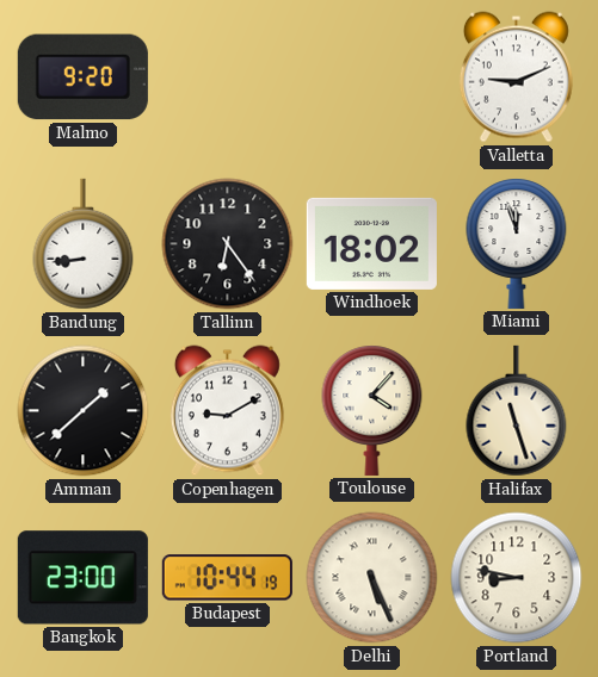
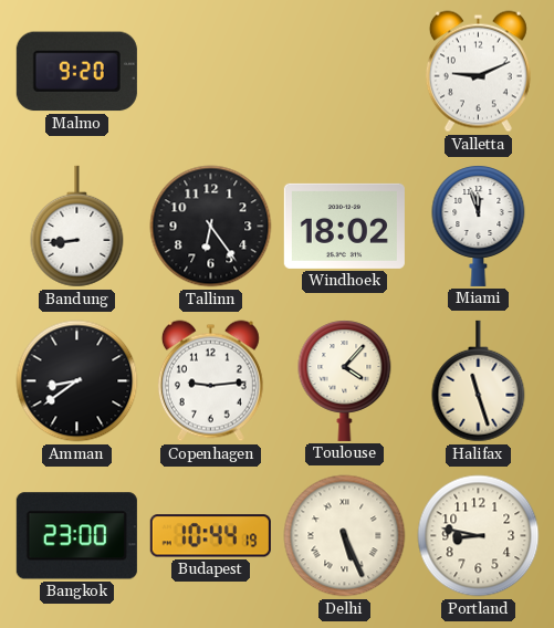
Amman: 1:38 -> 8:39 (77, 381)
Copenhagen: 9:10 -> 9:14 (210, 381)
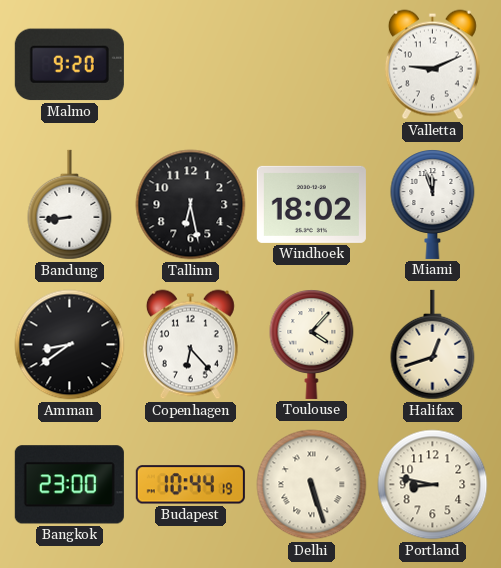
Tallinn: 6:24 -> 6:28 (191, 205)
Copenhagen: 9:14 -> 6:23 (190, 345)
Halifax: 11:27 -> 12:42 (433, 345)
Delhi: 5:26 -> 5:27 (312, 485)
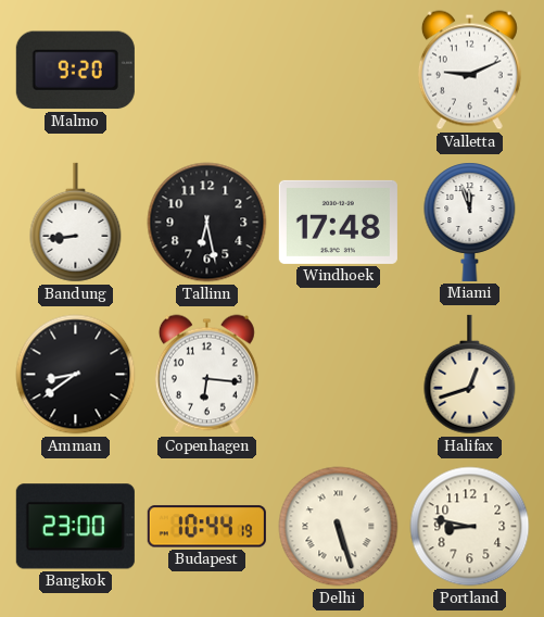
Windhoek: 18:02 -> 17:48 (338, 222)
Copenhagen: 6:23 -> 6:16 (206, 375)
Toulouse: 4:07 -> none (312, 344)
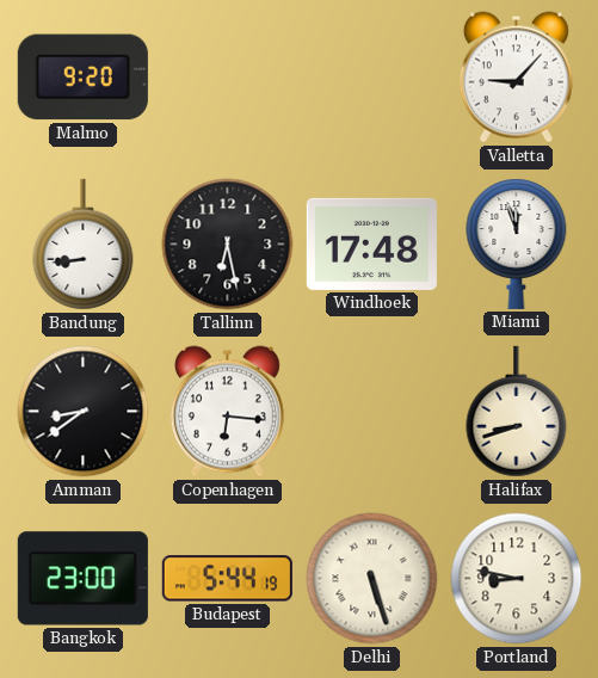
Valletta: 9:11 -> 9:07 (516, 78)
Halifax: 12:42 -> 8:42 (517, 412)
Budapest: 10:44 -> 5:44 (227, 579)
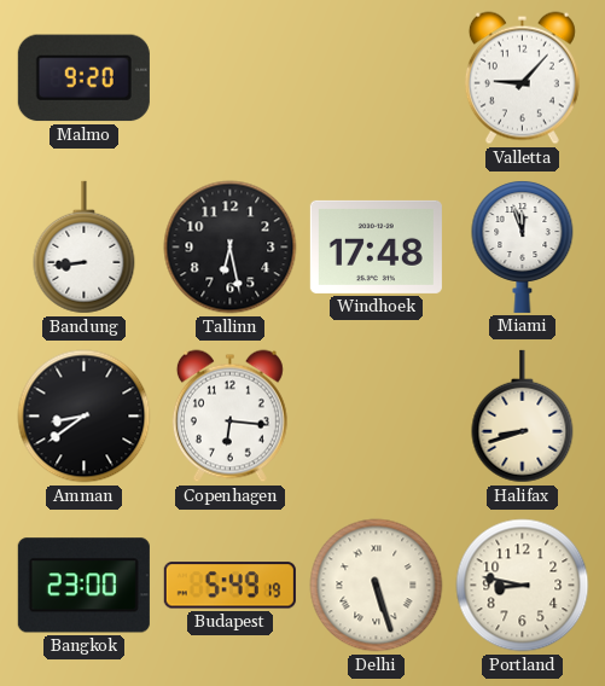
Budapest: 5:44 -> 5:49 (229, 586)
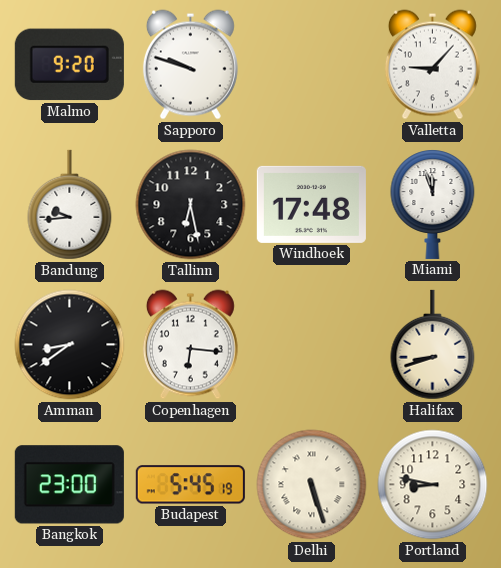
Sapporo: none -> 9:48 (190, 65)
Bandung: 8:44 -> 9:44 (70, 205)
Budapest: 5:49 -> 5:45 (190, 485)
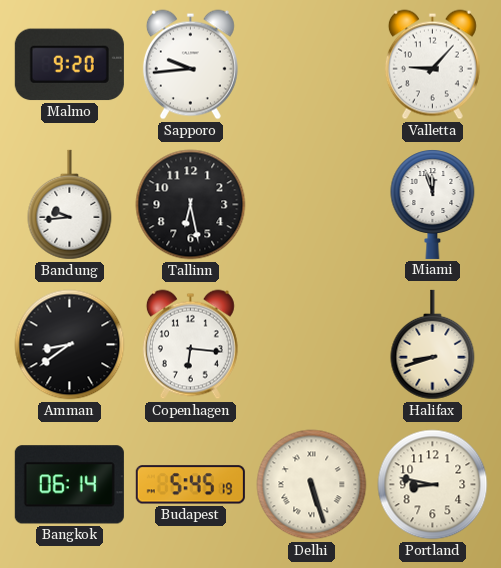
Sapporo: 9:48 -> 9:44 (190, 65)
Windhoek: 17:48 -> none (311, 204)
Bangkok: 23:00 -> 06:14 (69, 485)
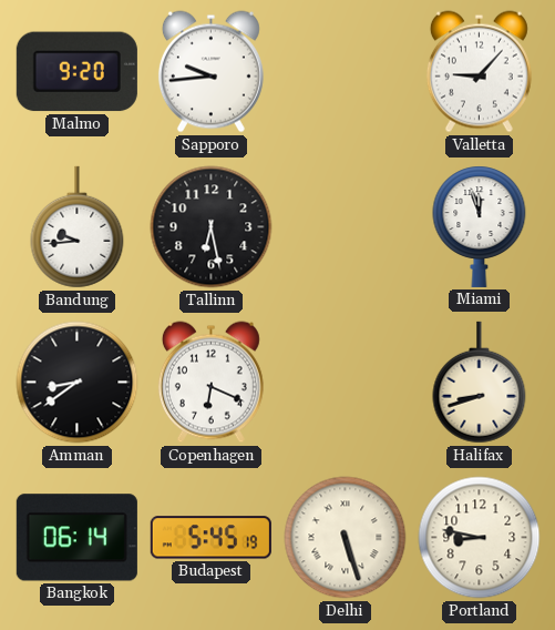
Copenhagen: 6:16 -> 6:19 (210, 383)
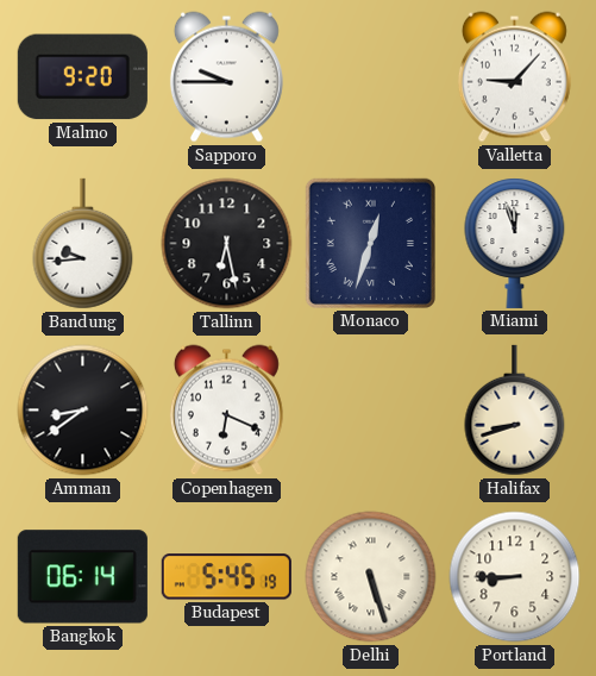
Sapporo: 9:44 -> 9:45 (226, 77)
Monaco: none -> 12:33 (370, 243)
Portland: 8:47 -> 8:45 (515, 577)
